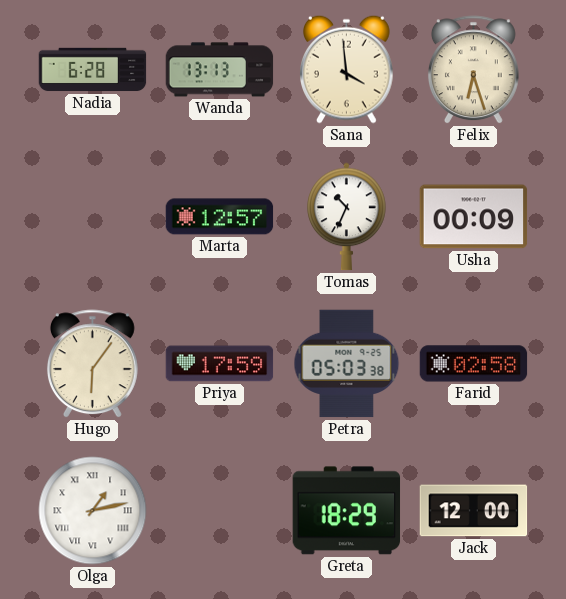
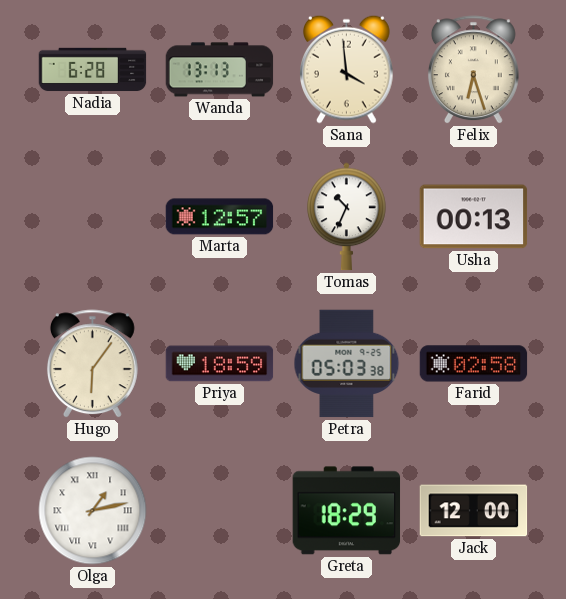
Usha: 00:09 -> 00:13 (474, 217)
Priya: 17:59 -> 18:59 (220, 364)
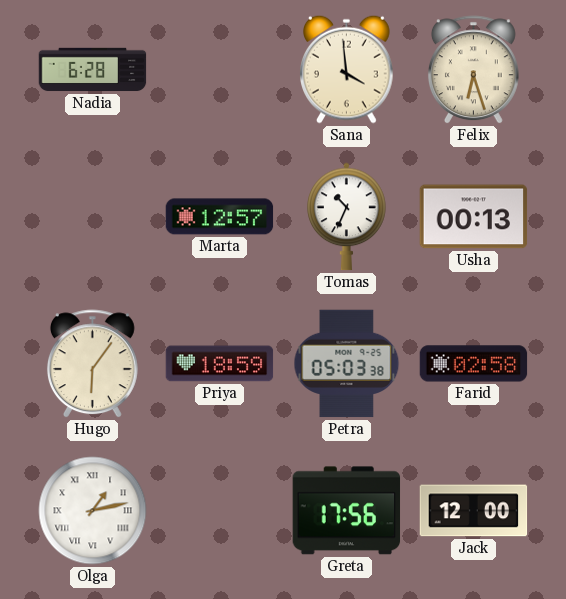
Wanda: 13:13 -> none (220, 70)
Greta: 18:29 -> 17:56 (347, 511)
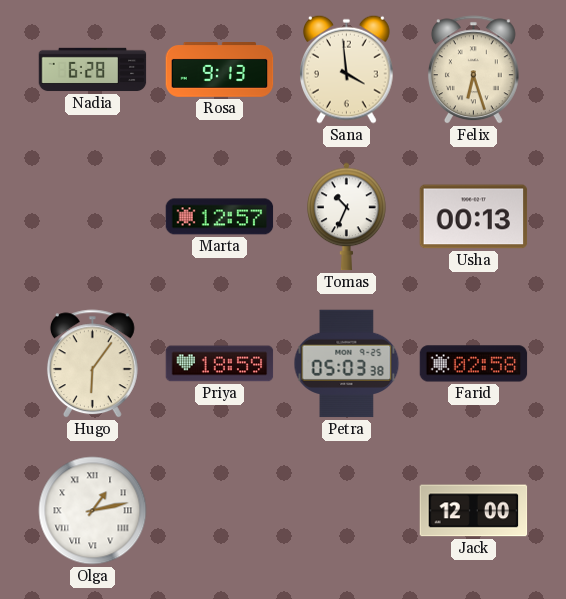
Rosa: none -> 9:13 (220, 70)
Greta: 17:56 -> none (347, 511)
